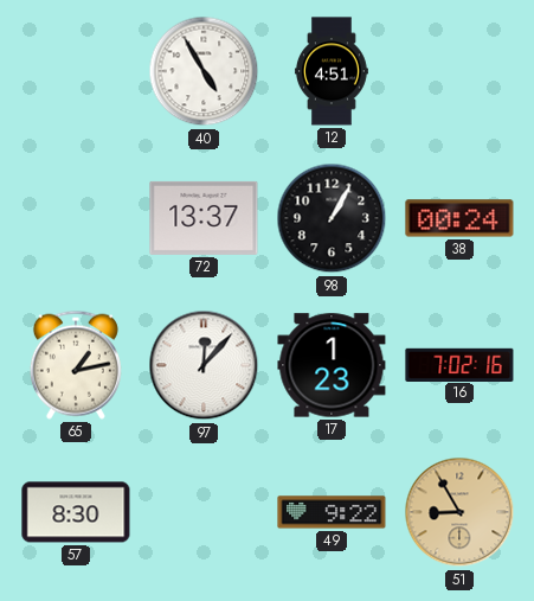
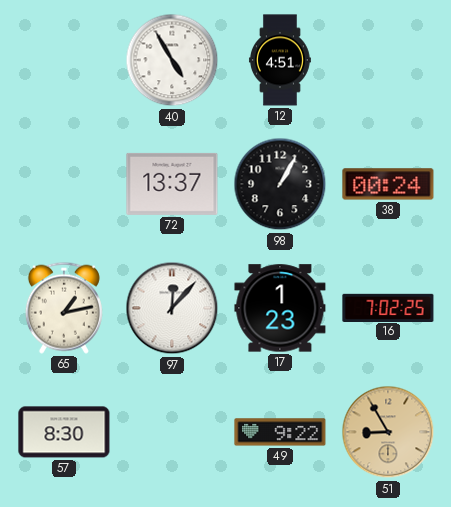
16: 7:02:16 -> 7:02:25 (388, 307)
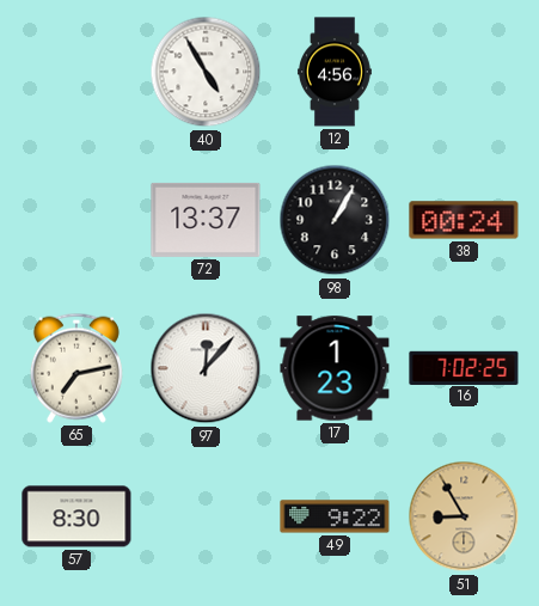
12: 4:51 -> 4:56 (335, 72)
65: 1:13 -> 7:13 (76, 368)
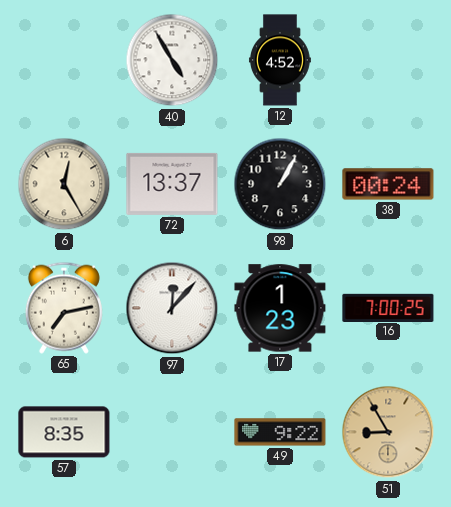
12: 4:56 -> 4:52 (280, 60)
6: none -> 12:25 (64, 184)
16: 7:02 -> 7:00 (388, 307)
57: 8:30 -> 8:35 (64, 432)
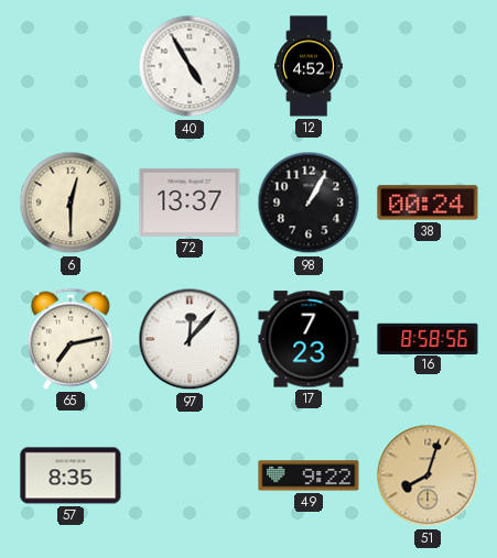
6: 12:25 -> 12:30 (71, 203)
17: 1:23 -> 7:23 (309, 339)
16: 7:00 -> 8:58 (428, 338)
51: 8:55 -> 8:03 (428, 475)
